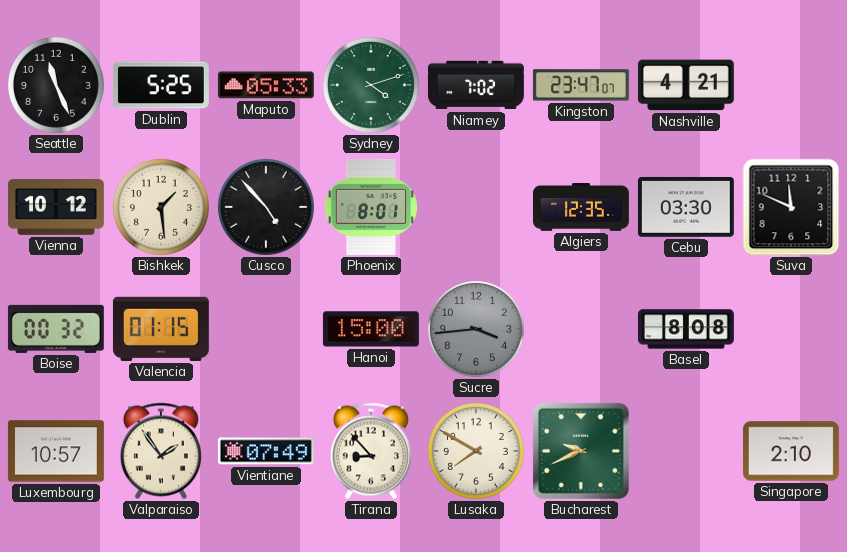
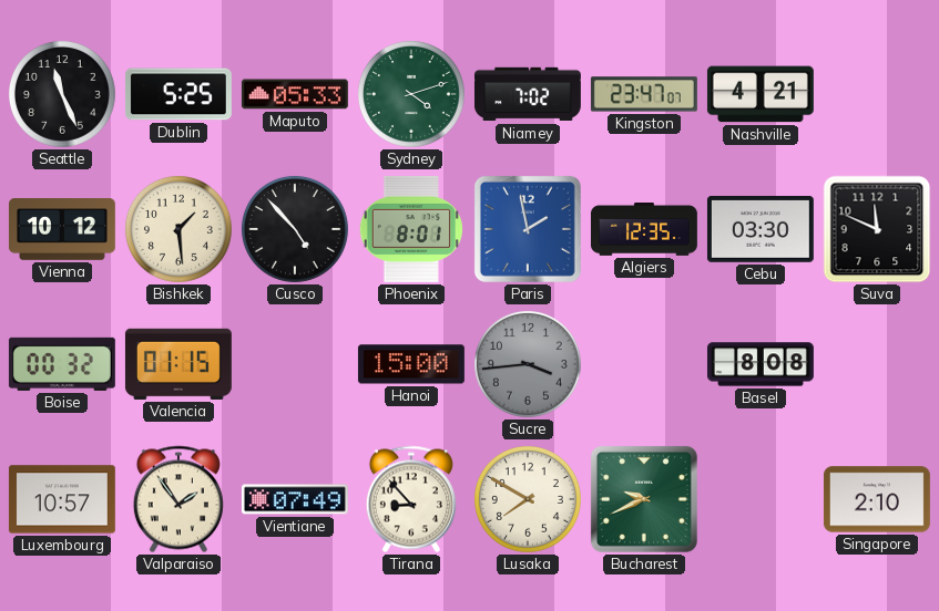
Paris: none -> 1:58 (528, 229)
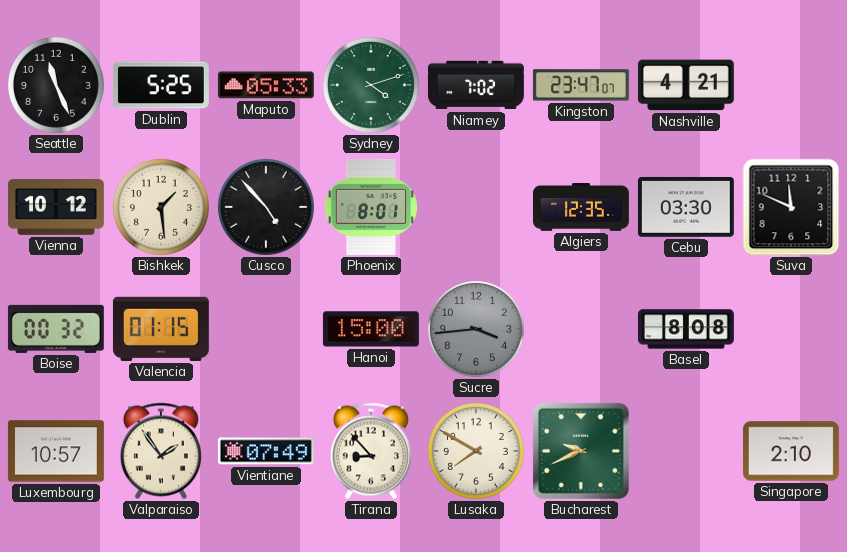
Paris: 1:58 -> none (528, 229)
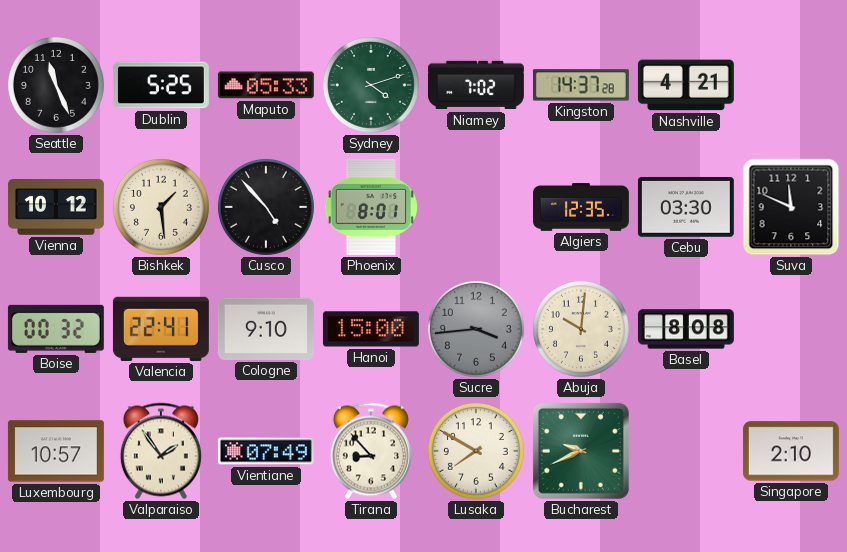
Kingston: 23:47 -> 14:37 (581, 85)
Valencia: 01:15 -> 22:41 (161, 329)
Cologne: none -> 9:10 (266, 329)
Abuja: none -> 10:01 (581, 329)
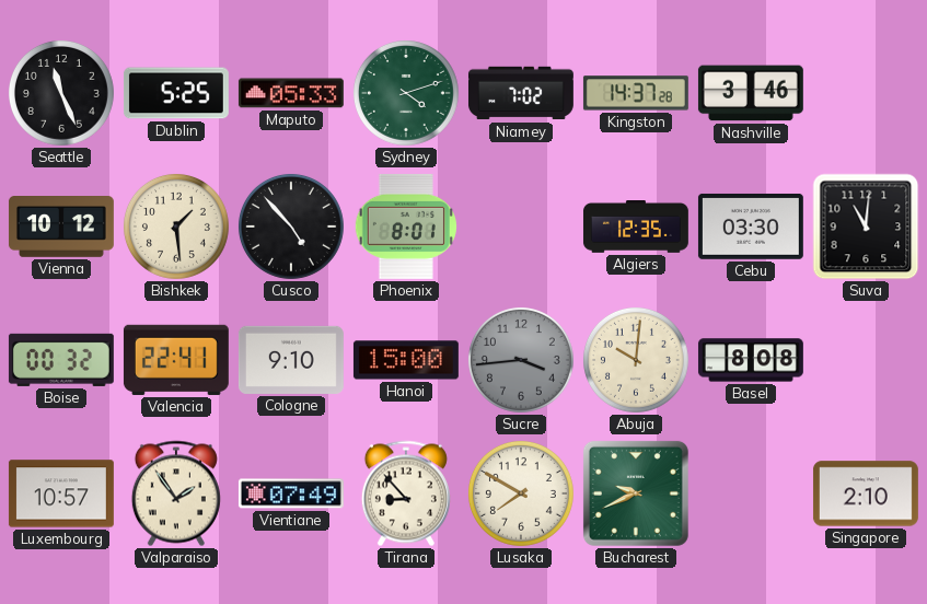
Nashville: 4:21 -> 3:46 (751, 93)
Suva: 11:49 -> 11:01 (866, 226)
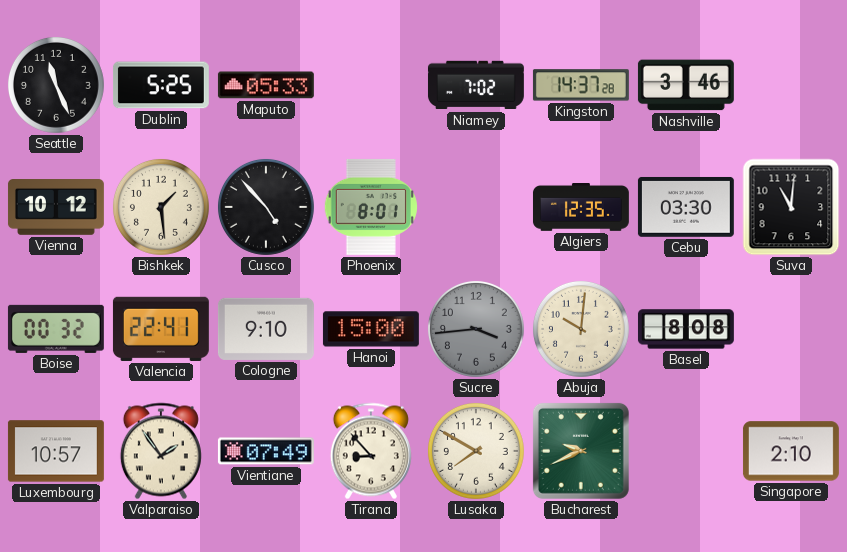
Sydney: 4:12 -> none (406, 93)
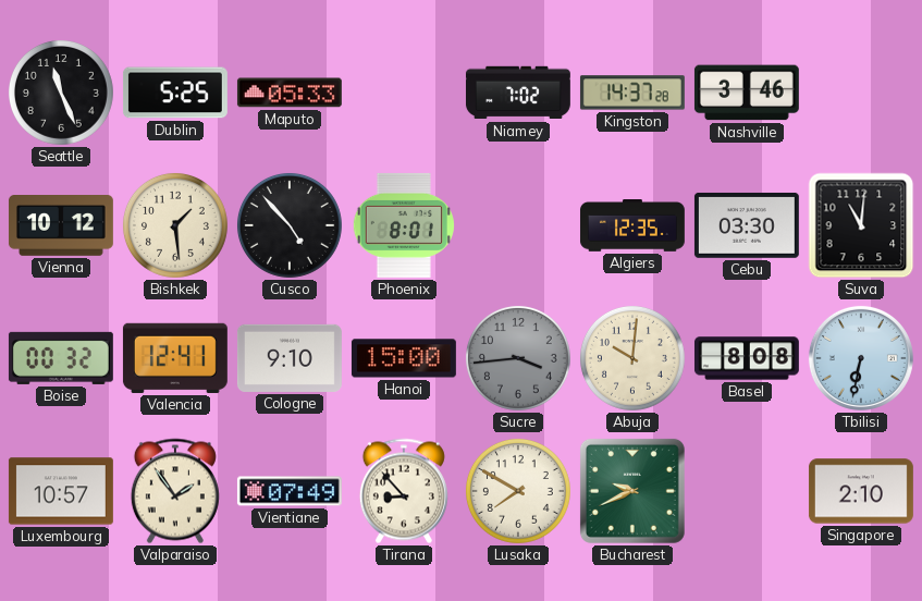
Valencia: 22:41 -> 12:41 (175, 358)
Tbilisi: none -> 6:32 (861, 358)
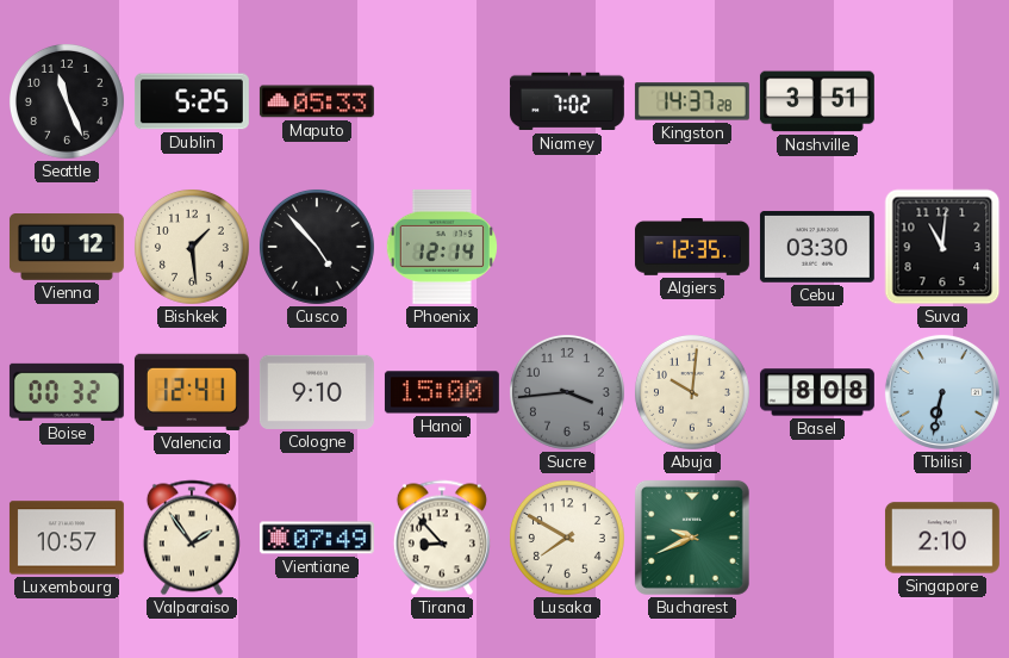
Nashville: 3:46 -> 3:51 (817, 101)
Phoenix: 8:01 -> 12:14 (442, 247)
